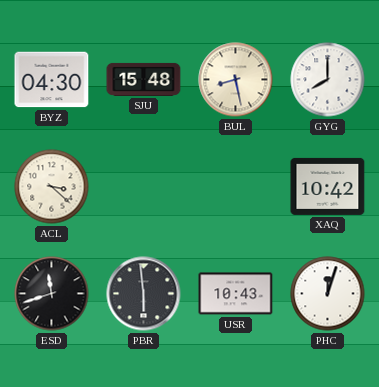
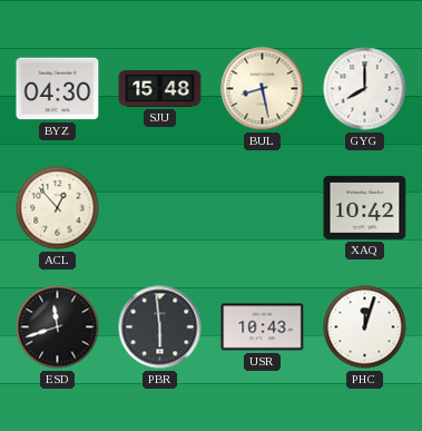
ACL: 3:22 -> 12:53 (58, 208)
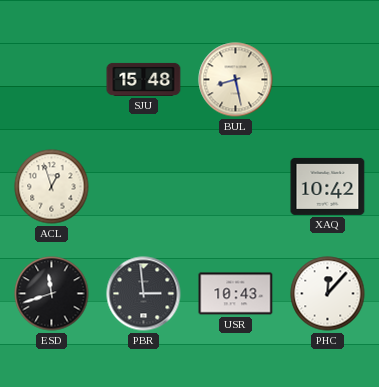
BYZ: 04:30 -> none (58, 89)
GYG: 8:00 -> none (365, 89)
ACL: 12:53 -> 12:57 (52, 187)
PBR: 5:59 -> 2:59 (144, 294)
PHC: 12:03 -> 12:07 (328, 294)
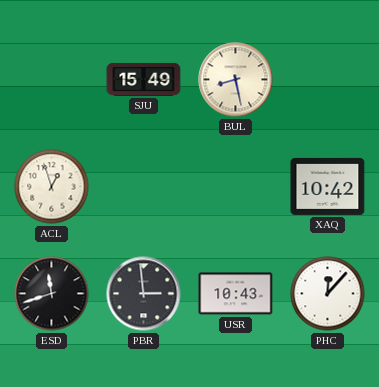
SJU: 15:48 -> 15:49 (144, 79)
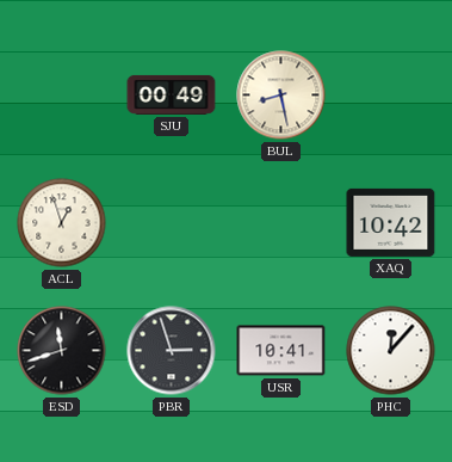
SJU: 15:49 -> 00:49 (172, 94)
PBR: 2:59 -> 2:57 (172, 351)
USR: 10:43 -> 10:41 (281, 351)
